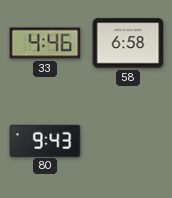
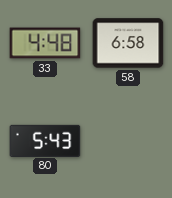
33: 4:46 -> 4:48 (45, 43)
80: 9:43 -> 5:43 (45, 140)
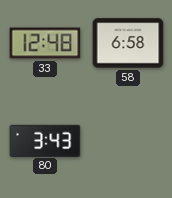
33: 4:48 -> 12:48 (45, 43)
80: 5:43 -> 3:43 (45, 140)
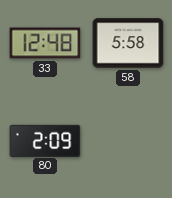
58: 6:58 -> 5:58 (128, 43)
80: 3:43 -> 2:09 (45, 140)
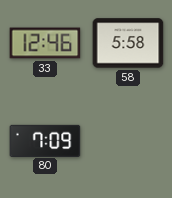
33: 12:48 -> 12:46 (45, 43)
80: 2:09 -> 7:09 (45, 140)
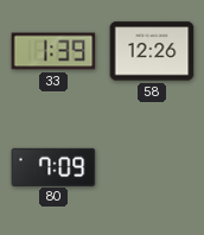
33: 12:46 -> 1:39 (53, 51)
58: 5:58 -> 12:26 (152, 51)
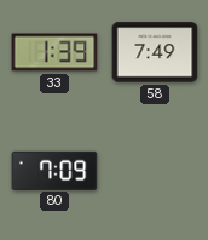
58: 12:26 -> 7:49 (155, 52)
